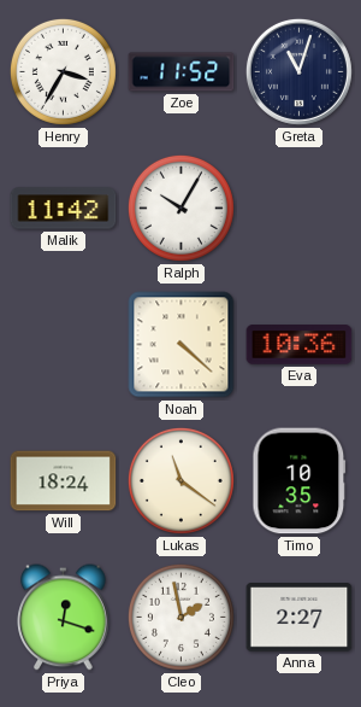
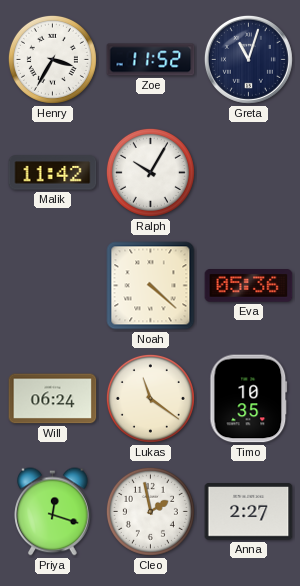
Eva: 10:36 -> 05:36 (249, 286)
Will: 18:24 -> 06:24 (53, 399)
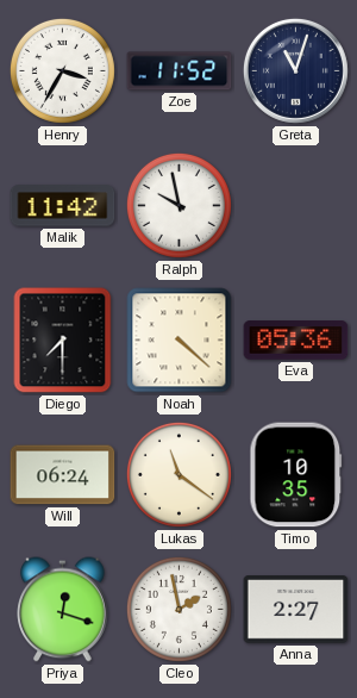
Ralph: 10:05 -> 9:58 (178, 205)
Diego: none -> 7:30 (63, 341)
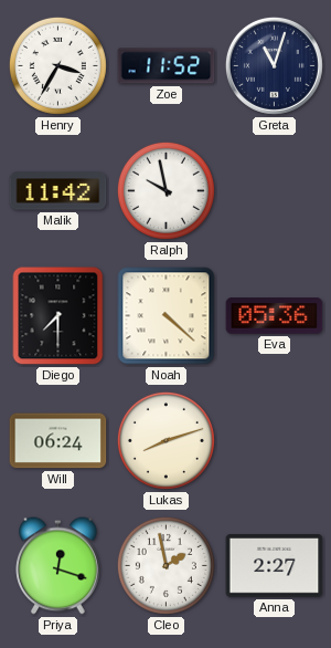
Lukas: 11:21 -> 8:12 (165, 440)
Timo: 10:35 -> none (296, 475)
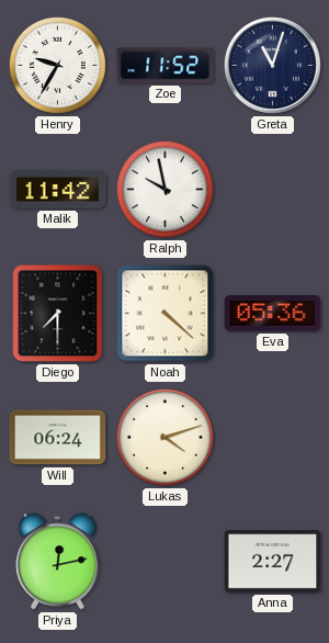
Henry: 3:35 -> 9:35 (57, 65)
Lukas: 8:12 -> 4:12 (164, 437)
Priya: 12:18 -> 12:13 (58, 562)
Cleo: 1:58 -> none (165, 565)
